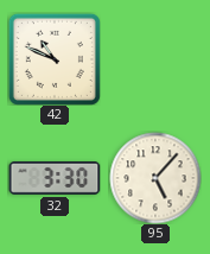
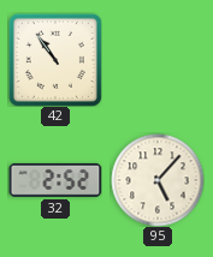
42: 10:49 -> 10:54 (55, 60)
32: 3:30 -> 2:52 (55, 180)
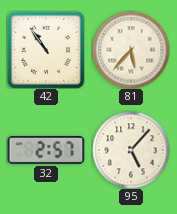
81: none -> 5:37 (131, 50)
32: 2:52 -> 2:57 (46, 150)
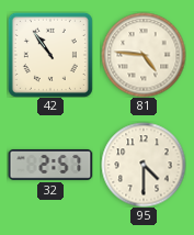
81: 5:37 -> 4:46 (144, 55)
95: 5:07 -> 4:30 (144, 165)
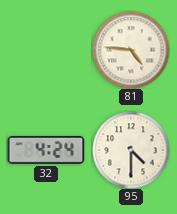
42: 10:54 -> none (50, 55)
32: 2:57 -> 4:24 (46, 150)
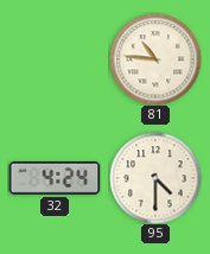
81: 4:46 -> 10:46 (155, 59)
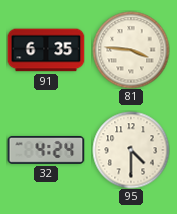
91: none -> 6:35 (46, 50)
81: 10:46 -> 3:46 (131, 50)
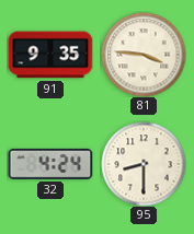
91: 6:35 -> 9:35 (50, 55)
95: 4:30 -> 8:30 (144, 164)
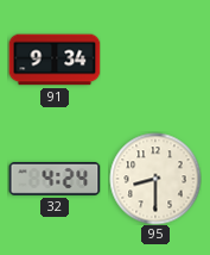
91: 9:35 -> 9:34 (55, 60)
81: 3:46 -> none (144, 55)
